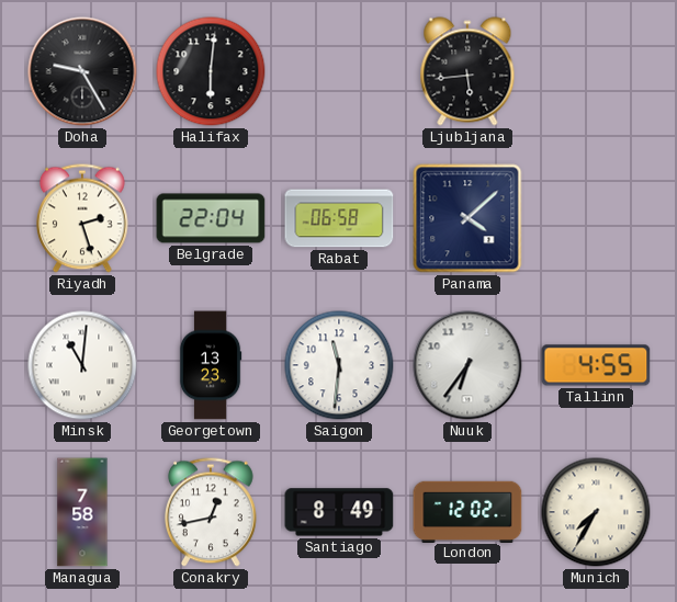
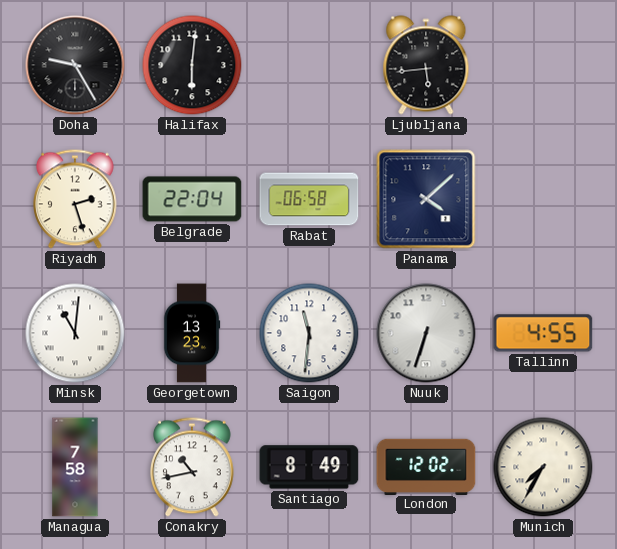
Nuuk: 6:36 -> 6:33 (426, 333)
Conakry: 12:43 -> 10:43 (193, 467)
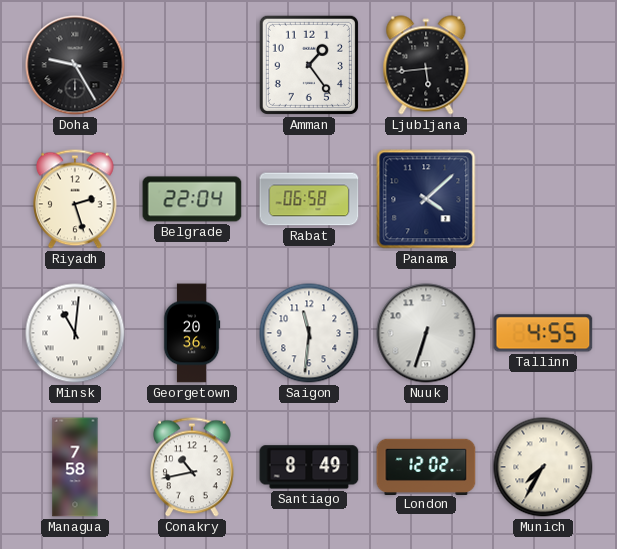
Halifax: 6:01 -> none (192, 65)
Amman: none -> 1:24 (309, 65)
Georgetown: 13:23 -> 20:36 (192, 333)
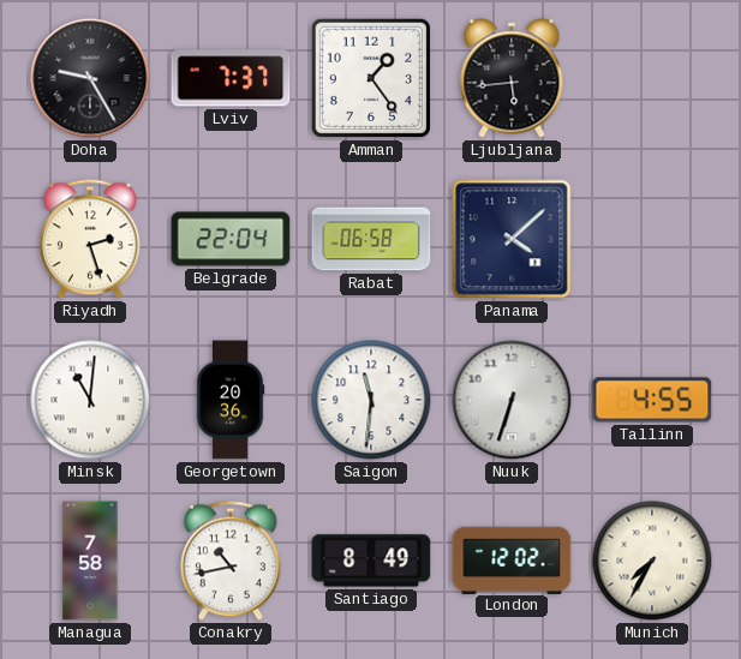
Lviv: none -> 7:37 (231, 78)
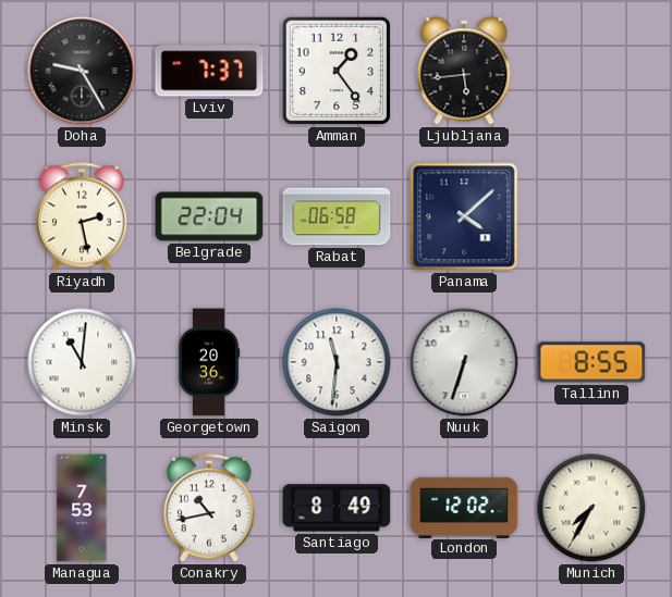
Riyadh: 2:27 -> 2:28 (83, 216)
Tallinn: 4:55 -> 8:55 (591, 362)
Managua: 7:58 -> 7:53 (82, 508)
